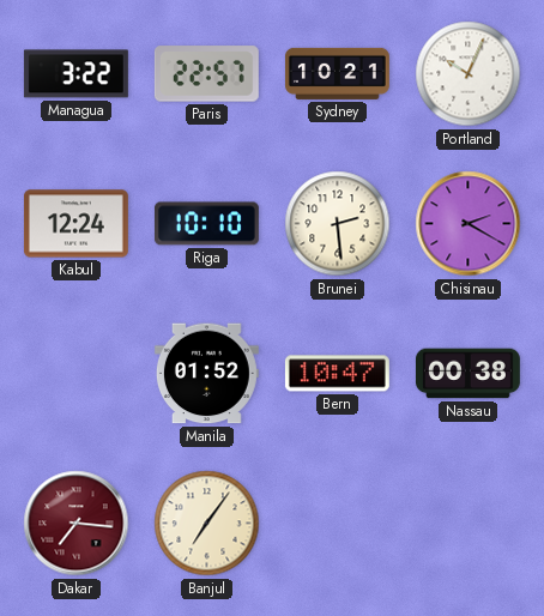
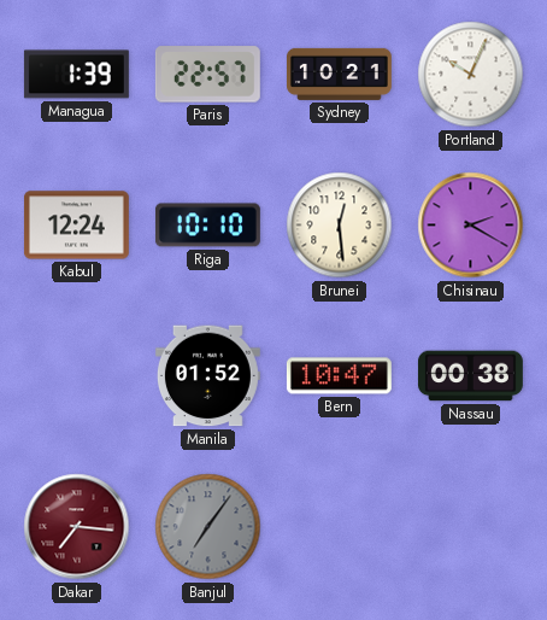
Managua: 3:22 -> 1:39 (76, 75)
Brunei: 2:29 -> 12:29 (340, 226)
Banjul dial: cream -> grey (208, 527)
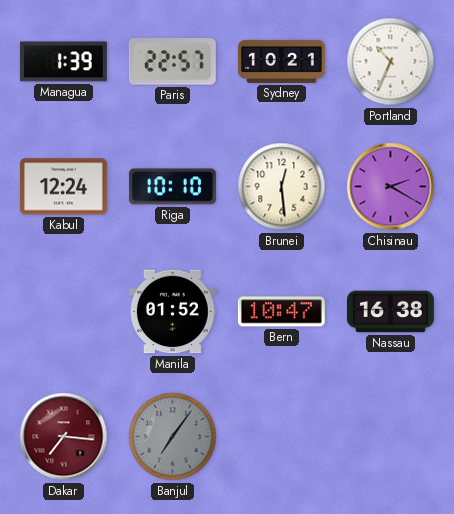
Portland: 10:04 -> 10:34 (391, 62)
Nassau: 00:38 -> 16:38 (390, 312)
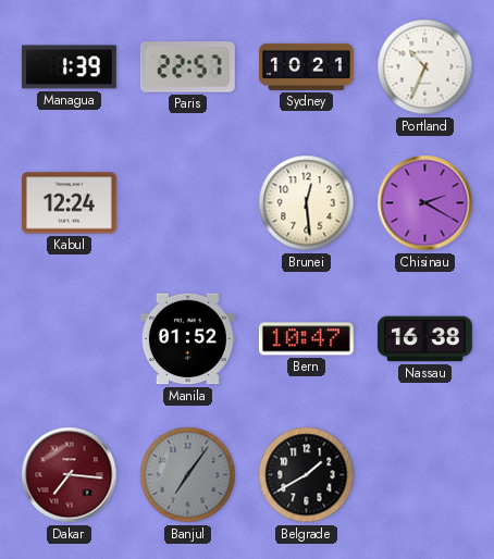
Riga: 10:10 -> none (172, 187)
Belgrade: none -> 1:40 (307, 475)
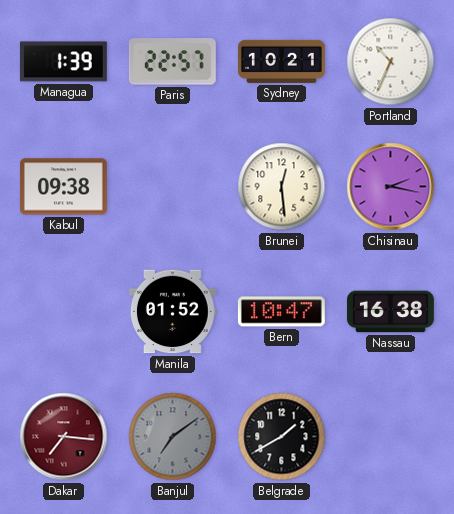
Kabul: 12:24 -> 09:38 (63, 187)
Chisinau: 2:20 -> 2:17 (391, 187)
Banjul: 7:06 -> 7:09 (173, 437)
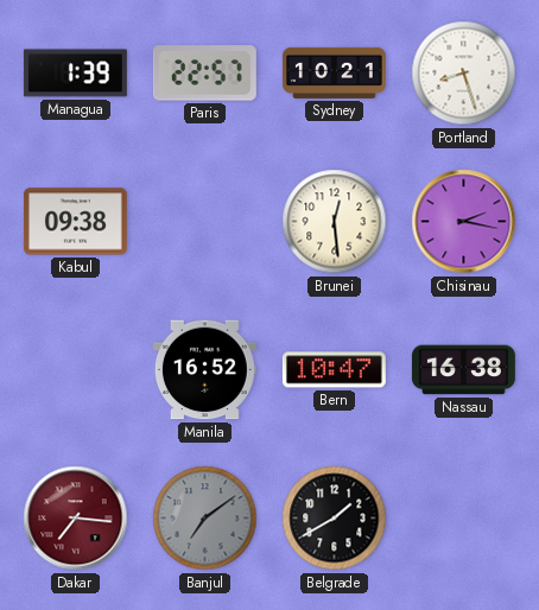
Portland: 10:34 -> 8:27 (464, 74)
Manila: 01:52 -> 16:52 (204, 370)
